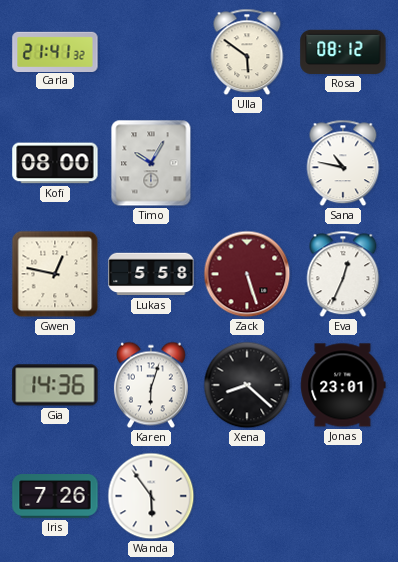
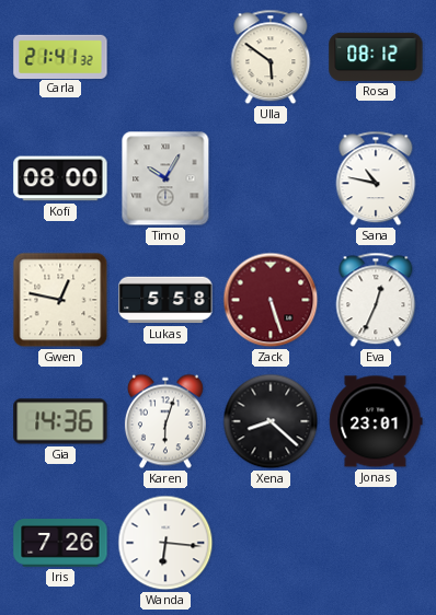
Wanda: 5:54 -> 6:16 (165, 543)
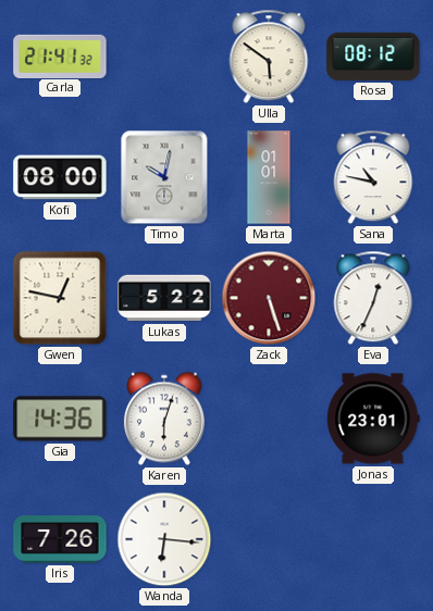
Timo: 10:05 -> 10:02 (164, 177)
Marta: none -> 01:01 (269, 177)
Lukas: 5:58 -> 5:22 (164, 298)
Xena: 8:22 -> none (271, 421)
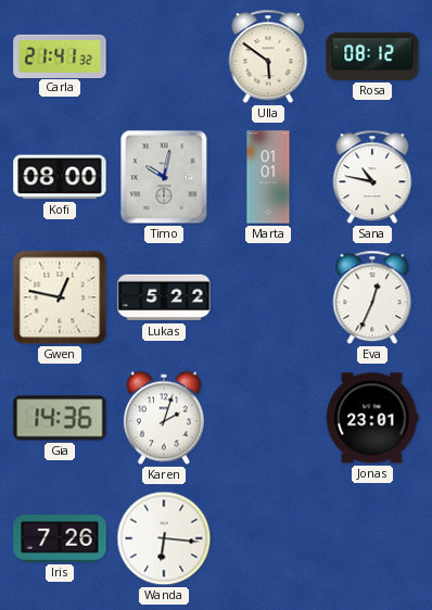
Zack: 5:27 -> none (269, 298)
Karen: 6:03 -> 2:03 (164, 418)
